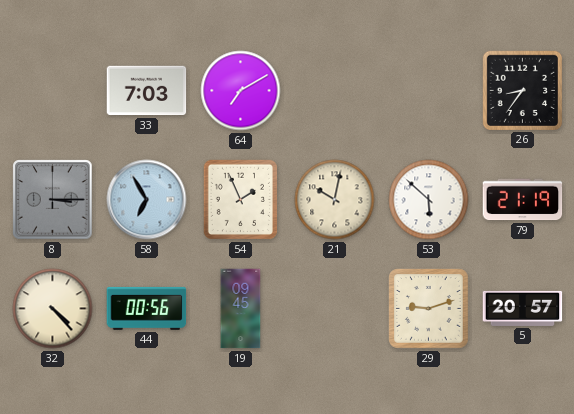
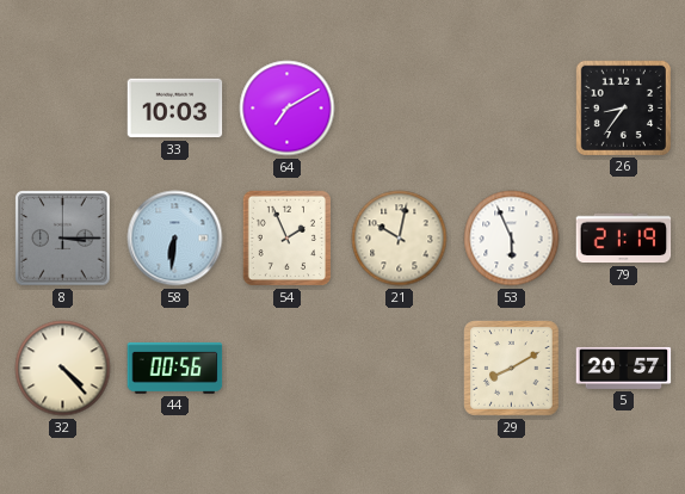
33: 7:03 -> 10:03 (175, 109)
58: 6:55 -> 6:31 (175, 239)
53: 5:52 -> 5:56 (512, 239)
19: 09:45 -> none (241, 309)
29: 9:12 -> 8:10 (512, 369)
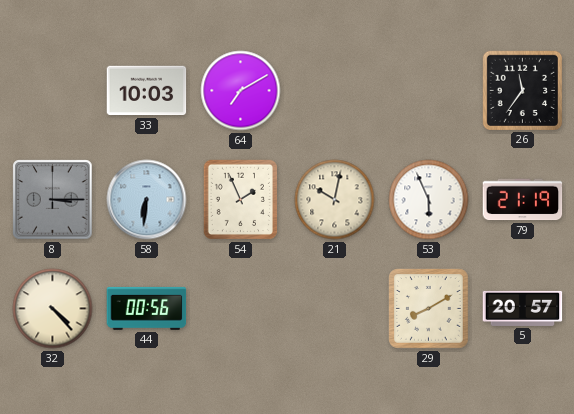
26: 8:36 -> 11:36 (522, 90)
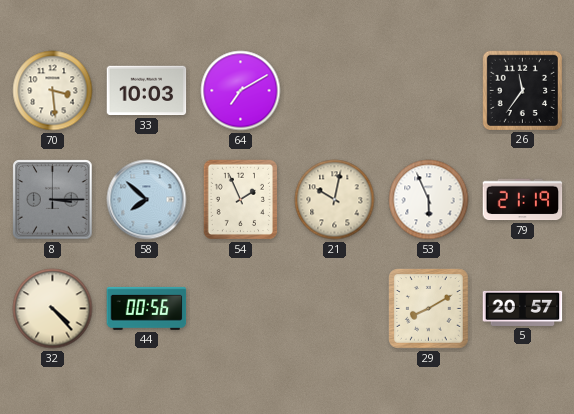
70: none -> 3:29 (53, 91)
58: 6:31 -> 7:52 (147, 200)
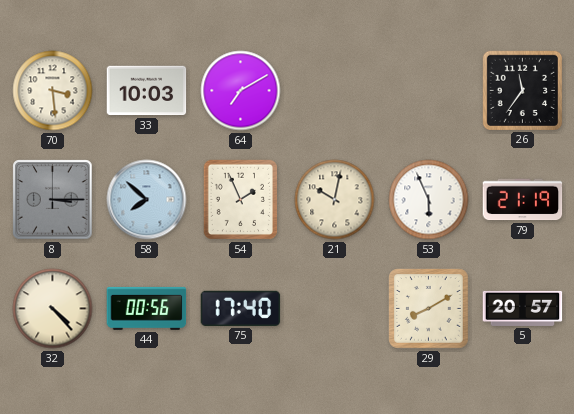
75: none -> 17:40 (241, 308)
